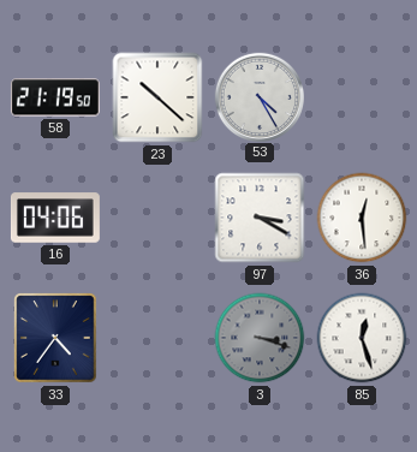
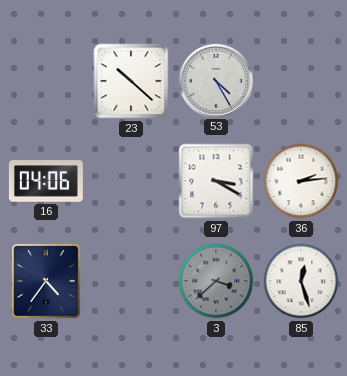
58: 21:19 -> none (55, 97)
36: 12:29 -> 2:14 (301, 181)
3: 3:18 -> 3:38 (216, 281)
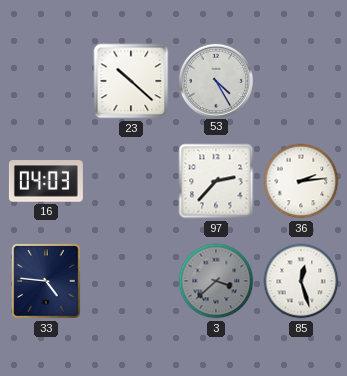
16: 04:06 -> 04:03 (46, 181)
97: 3:20 -> 2:37 (216, 181)
33: 4:36 -> 4:46 (46, 281)
